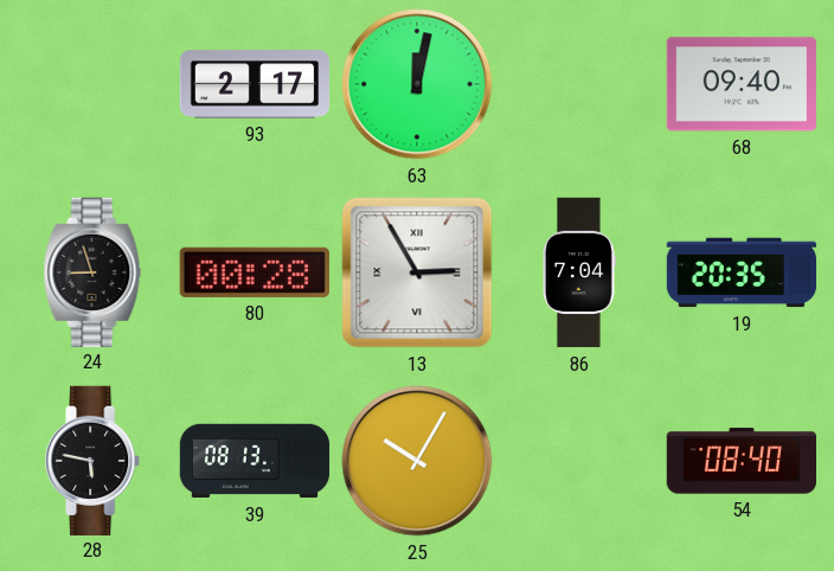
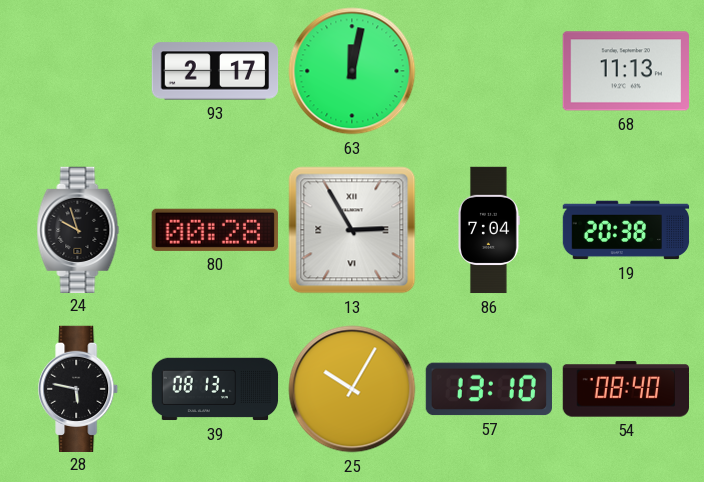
68: 09:40 -> 11:13 (626, 71)
24: 8:57 -> 9:57 (78, 229)
19: 20:35 -> 20:38 (626, 230)
57: none -> 13:10 (488, 389)
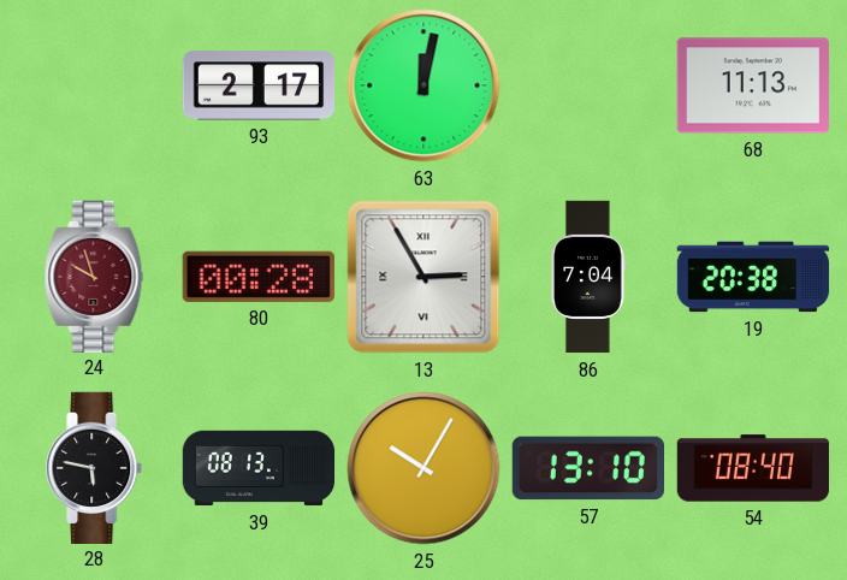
24 dial: black -> burgundy (94, 276)
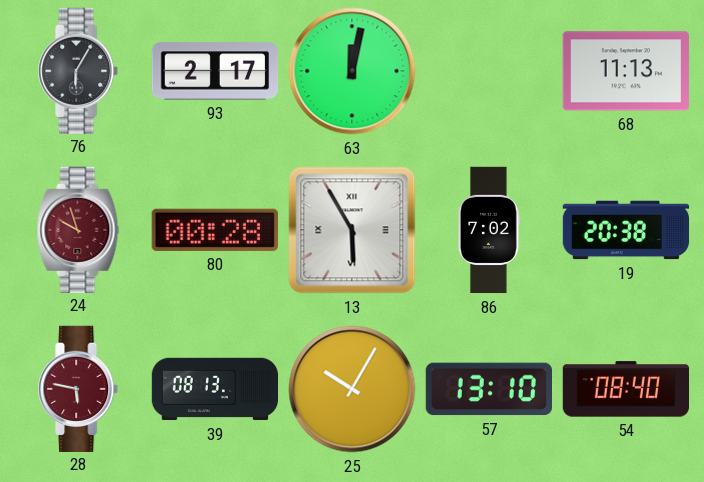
76: none -> 6:05 (79, 70)
13: 2:55 -> 5:55 (352, 230)
86: 7:04 -> 7:02 (489, 230)
28 dial: black -> burgundy (79, 388)
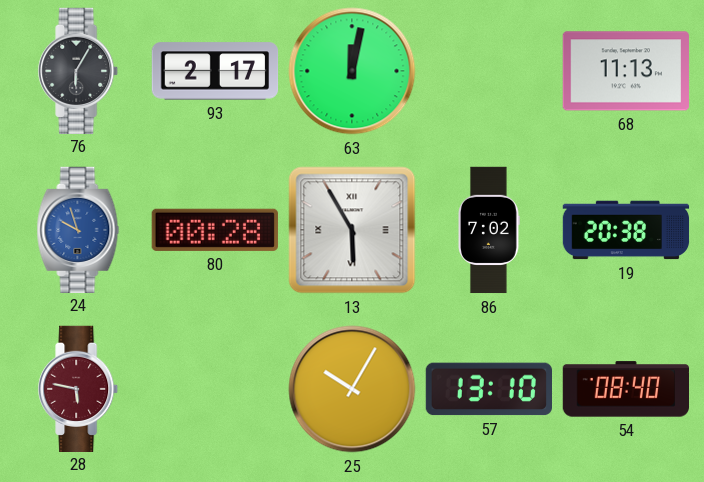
24 dial: burgundy -> blue (78, 229)
39: 08:13 -> none (215, 389)
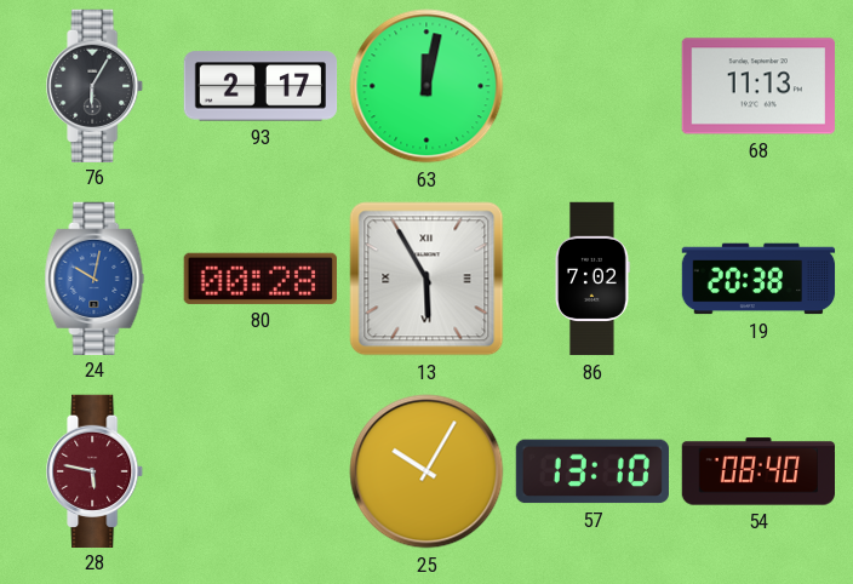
24: 9:57 -> 10:02 (95, 277)
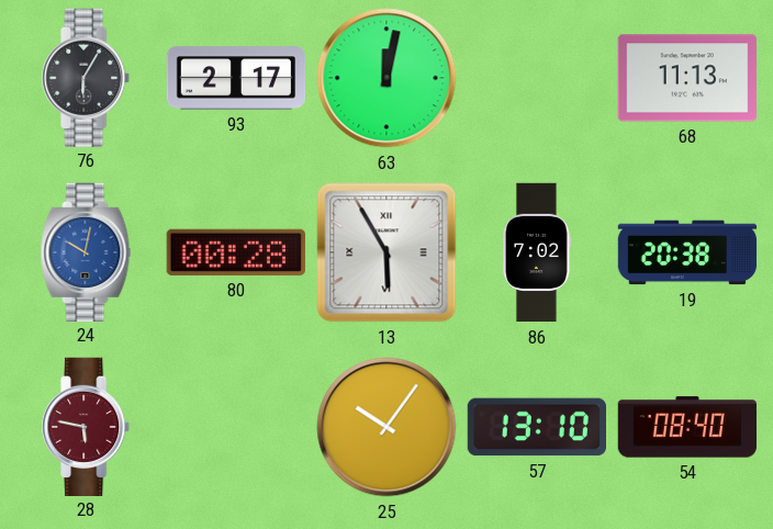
25: 10:05 -> 10:06 (386, 427)
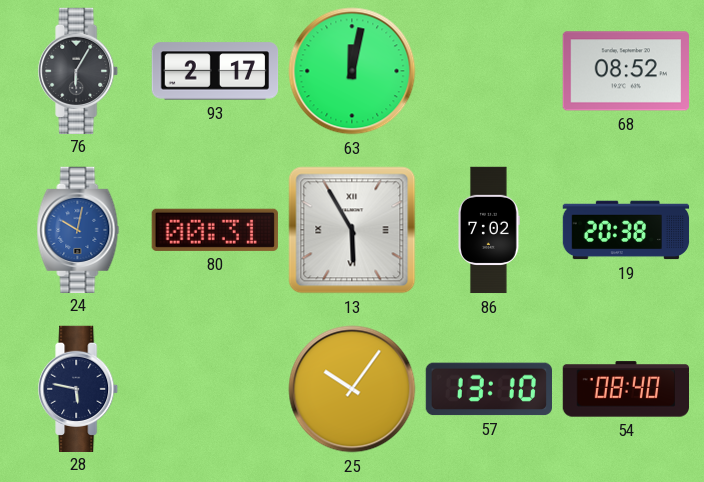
68: 11:13 -> 08:52 (626, 71)
80: 00:28 -> 00:31 (215, 230)
28 dial: burgundy -> navy (79, 388)
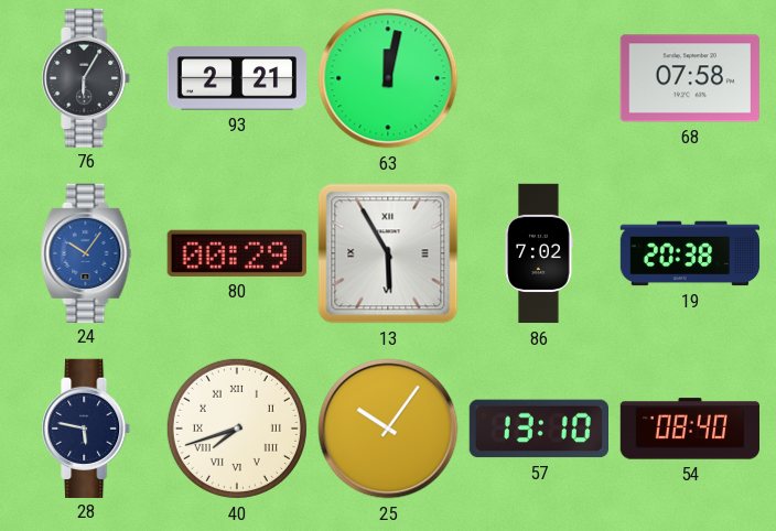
93: 2:17 -> 2:21 (237, 78)
68: 08:52 -> 07:58 (690, 78)
24: 10:02 -> 10:06 (86, 252)
80: 00:31 -> 00:29 (237, 253)
40: none -> 7:42 (237, 429)
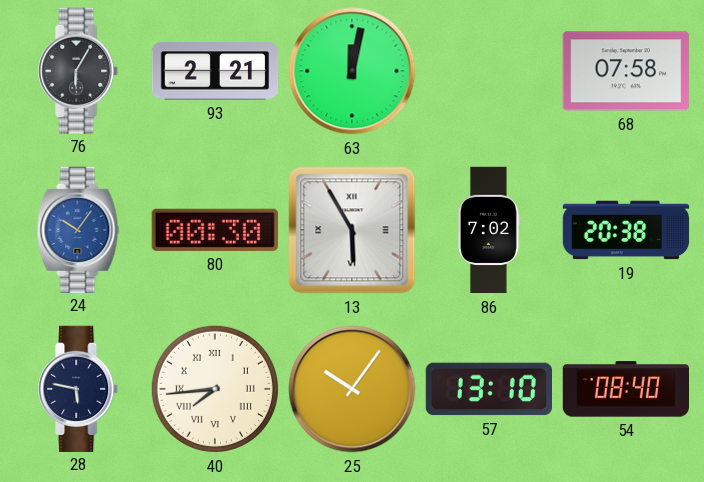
80: 00:29 -> 00:30 (215, 230)
40: 7:42 -> 7:44 (215, 389)
